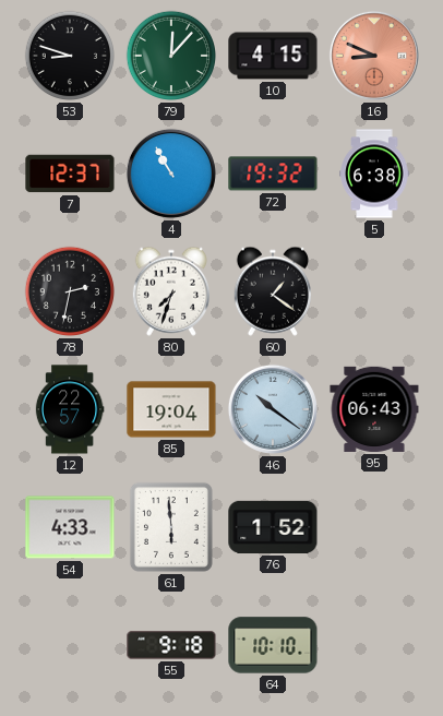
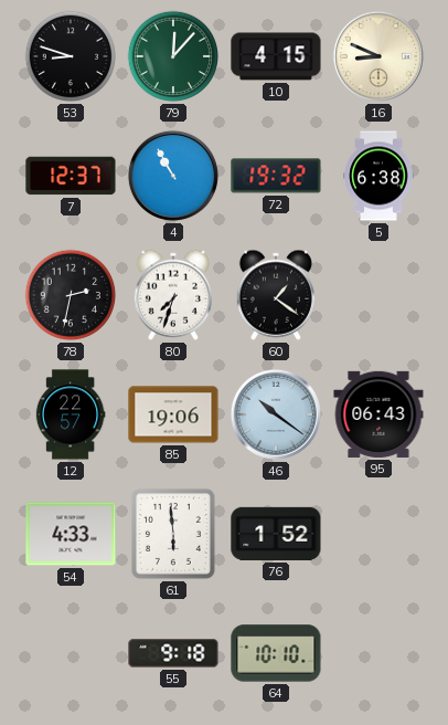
16 dial: salmon -> cream (378, 56)
85: 19:04 -> 19:06 (173, 414)
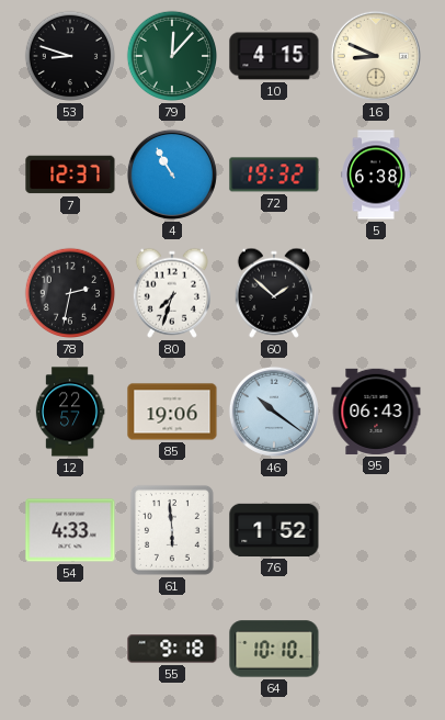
60: 1:21 -> 1:52 (273, 293)
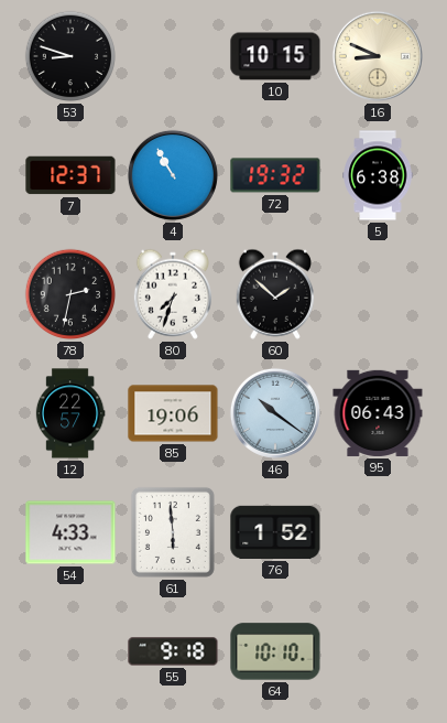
79: 12:07 -> none (172, 56)
10: 4:15 -> 10:15 (275, 56)
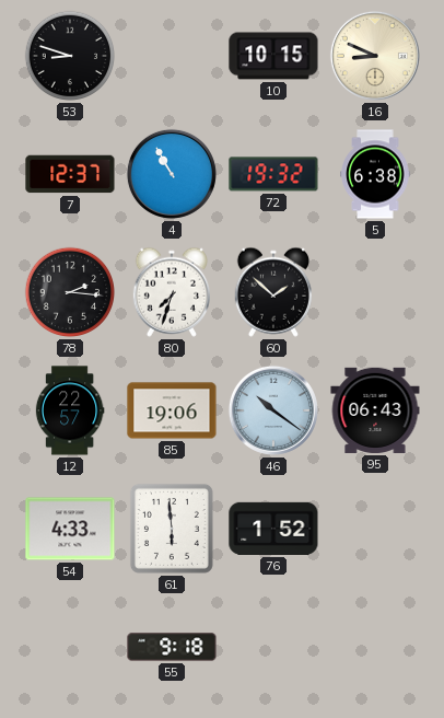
78: 2:32 -> 2:16 (70, 292)
64: 10:10 -> none (275, 651)
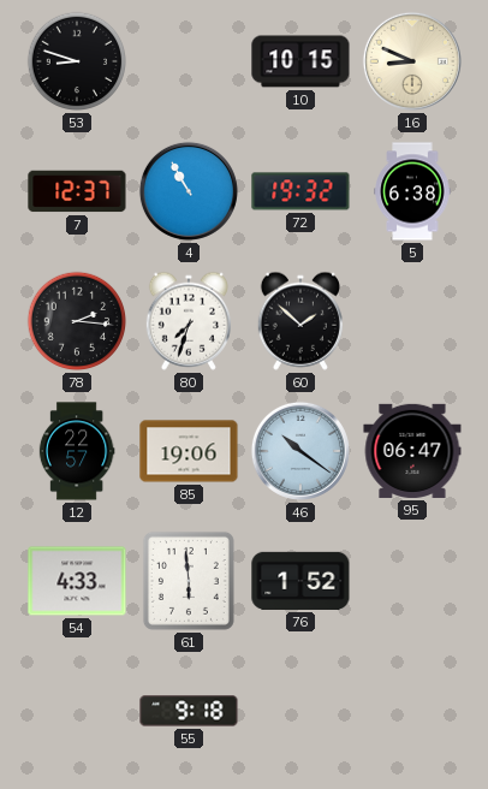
95: 06:43 -> 06:47 (412, 451)
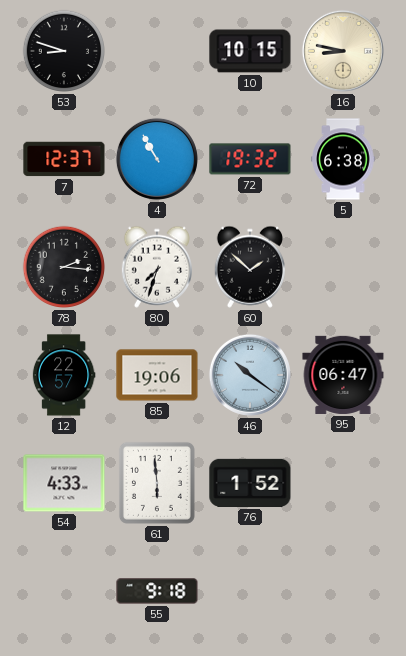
16: 8:49 -> 8:47 (343, 51)
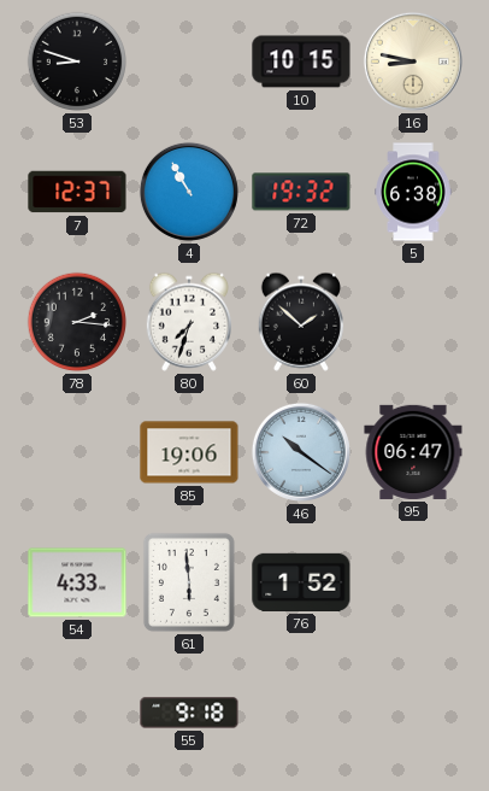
12: 22:57 -> none (64, 375)
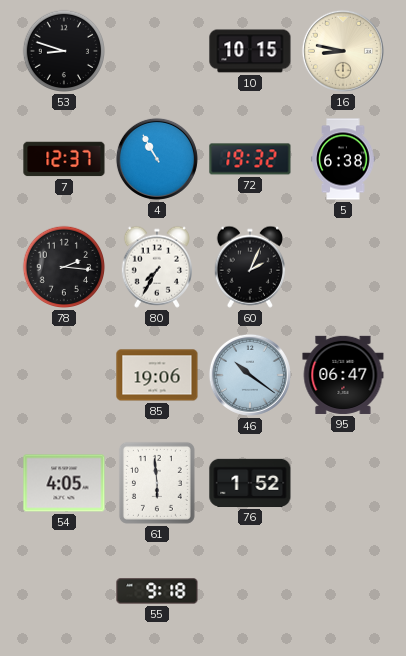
80: 7:33 -> 7:35 (156, 267)
60: 1:52 -> 2:04 (249, 267)
54: 4:33 -> 4:05 (64, 483)
